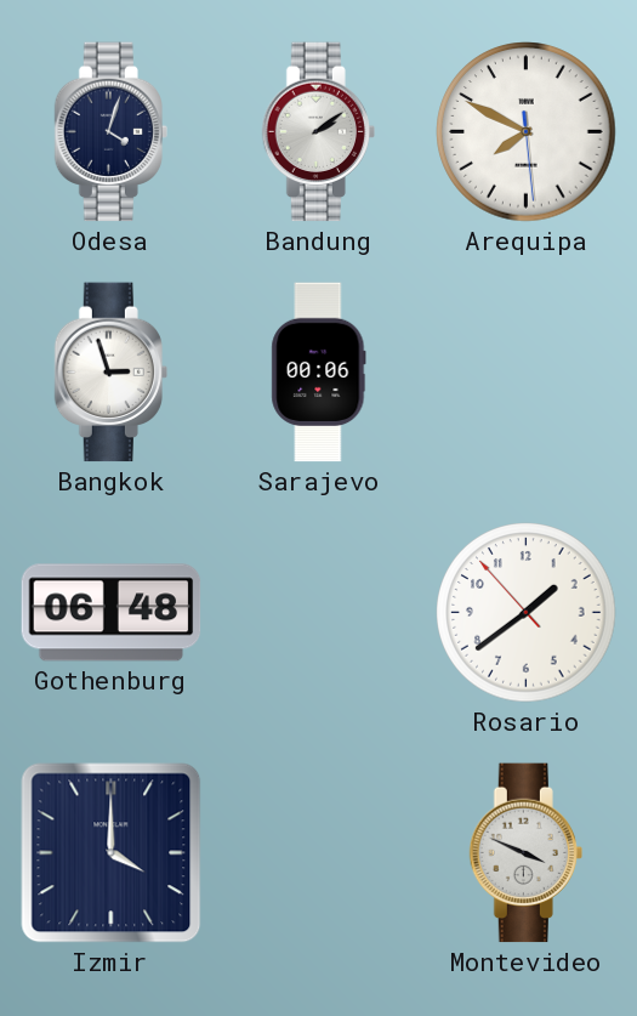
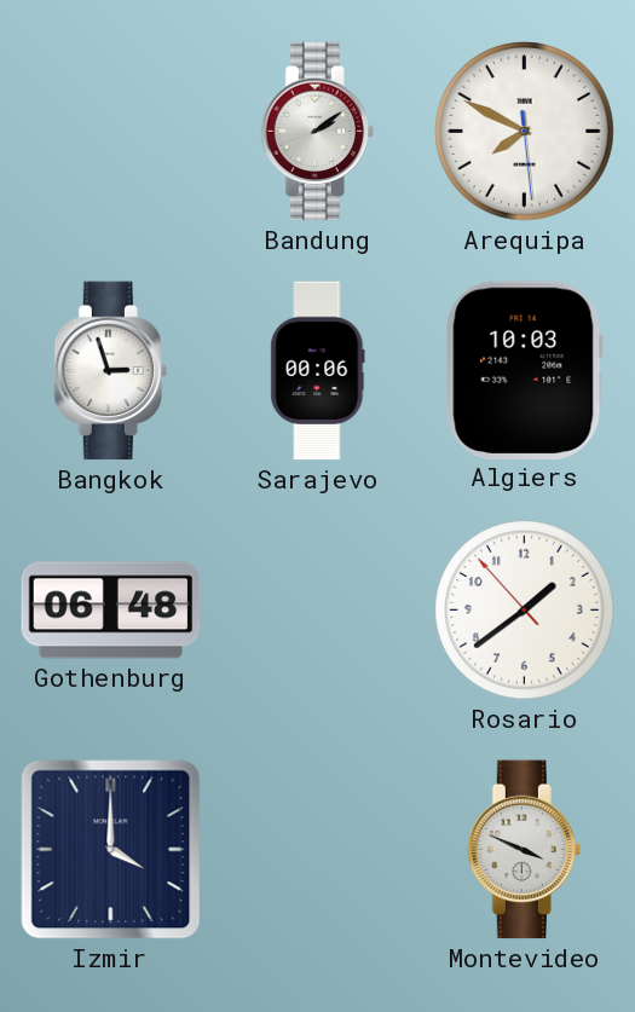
Odesa: 4:03 -> none (110, 132)
Algiers: none -> 10:03 (524, 370)
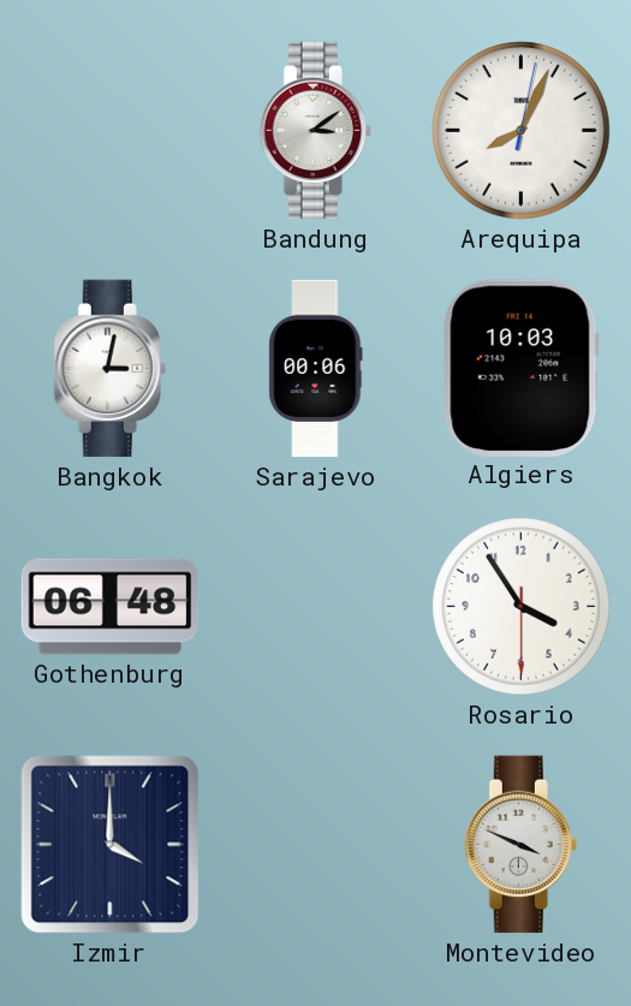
Bandung: 2:09 -> 3:09 (315, 131)
Arequipa: 7:49 -> 8:04 (522, 131)
Bangkok: 2:57 -> 3:02 (109, 369)
Rosario: 1:38 -> 3:54 (522, 607)
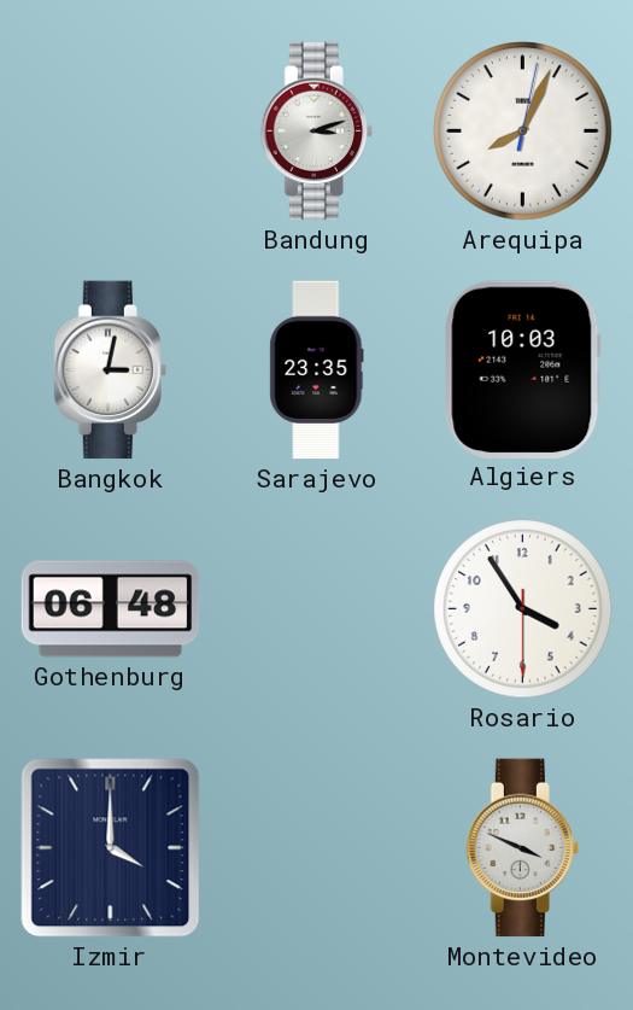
Bandung: 3:09 -> 3:12 (316, 132)
Sarajevo: 00:06 -> 23:35 (317, 370)
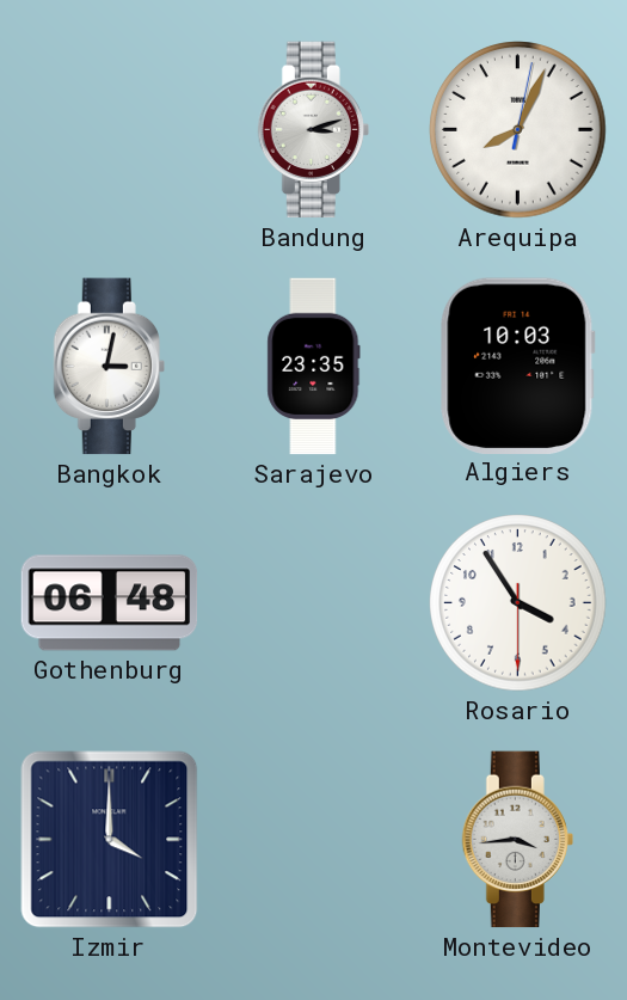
Montevideo: 3:49 -> 3:44 (517, 840)
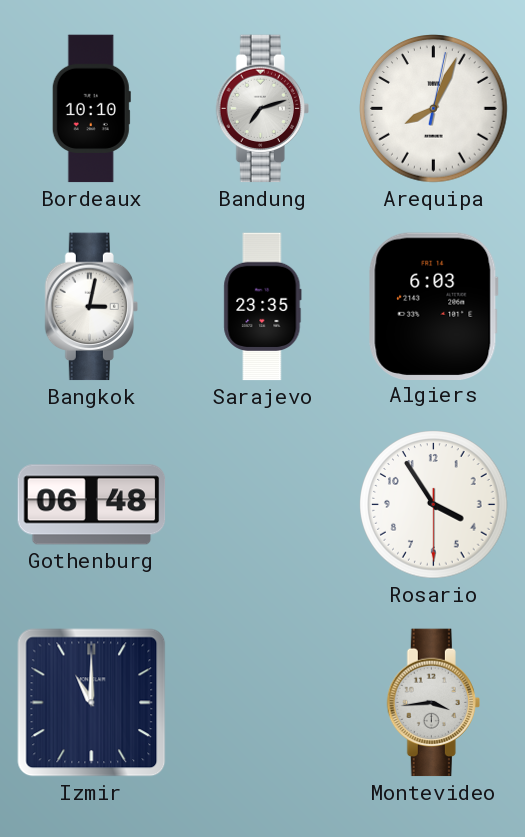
Bordeaux: none -> 10:10 (91, 109)
Bandung: 3:12 -> 7:12 (262, 109)
Algiers: 10:03 -> 6:03 (433, 306)
Izmir: 4:00 -> 11:00 (92, 703)
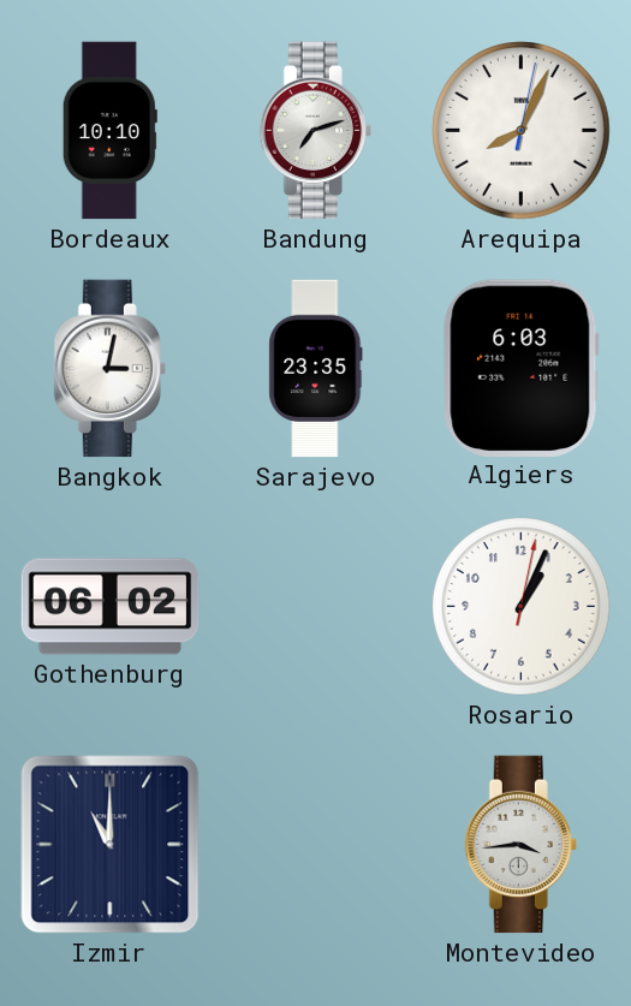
Gothenburg: 06:48 -> 06:02 (111, 607)
Rosario: 3:54 -> 1:04 (522, 607)
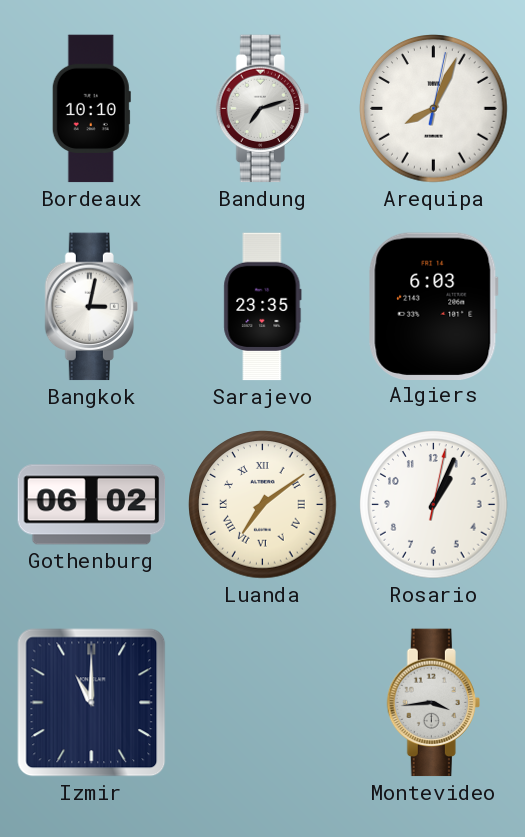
Luanda: none -> 7:09 (263, 505)
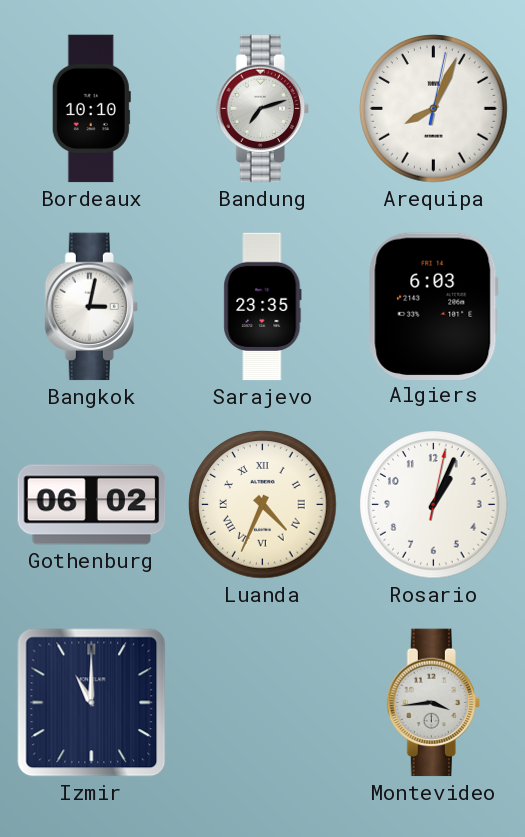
Luanda: 7:09 -> 4:34 (263, 505)
